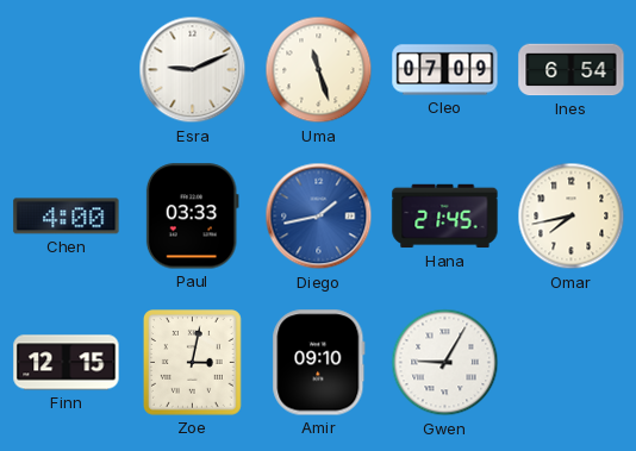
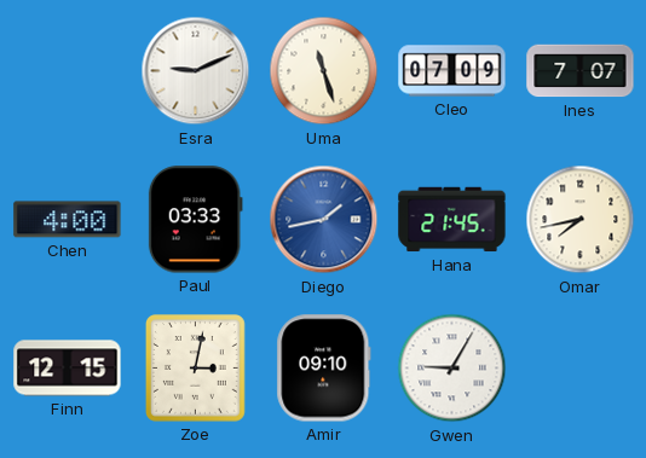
Ines: 6:54 -> 7:07 (581, 71)
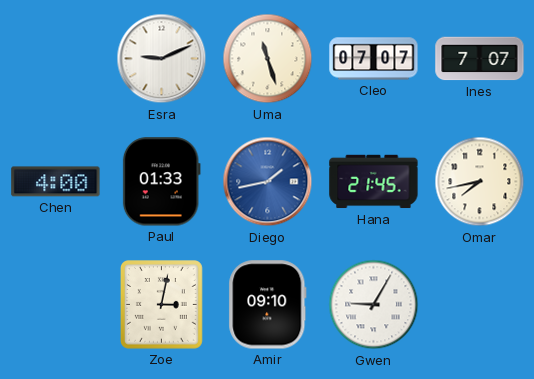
Cleo: 07:09 -> 07:07 (374, 59)
Paul: 03:33 -> 01:33 (161, 182)
Finn: 12:15 -> none (68, 369)
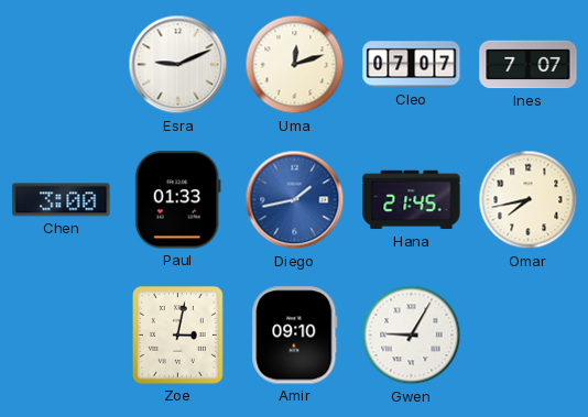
Uma: 11:27 -> 12:12 (295, 65)
Chen: 4:00 -> 3:00 (62, 200)
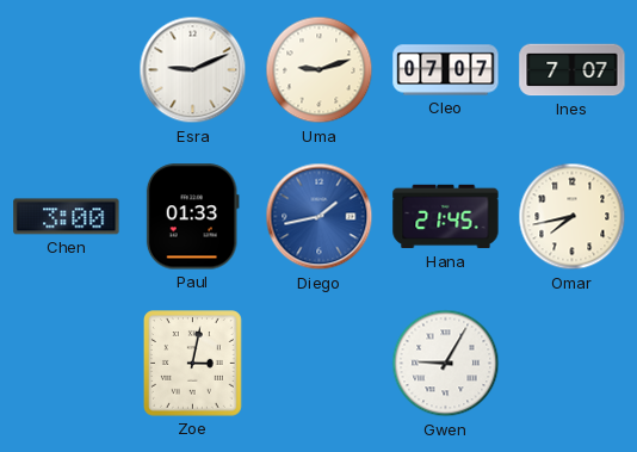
Uma: 12:12 -> 9:12 (320, 70)
Amir: 09:10 -> none (295, 336)
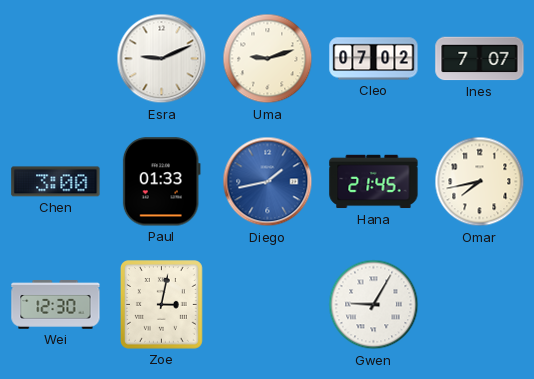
Cleo: 07:07 -> 07:02 (374, 59)
Wei: none -> 12:30 (56, 305)
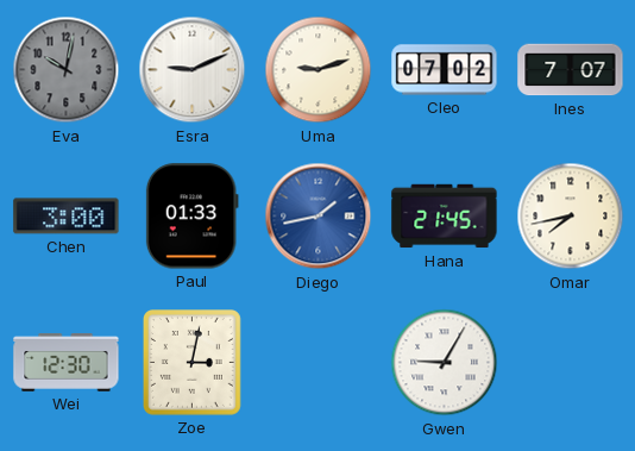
Eva: none -> 10:02 (67, 70)
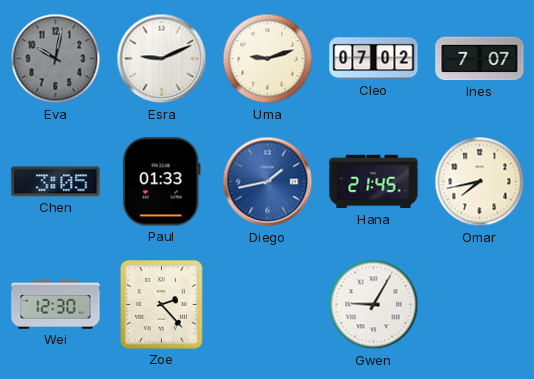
Chen: 3:00 -> 3:05 (56, 182)
Zoe: 3:02 -> 2:23 (162, 305)
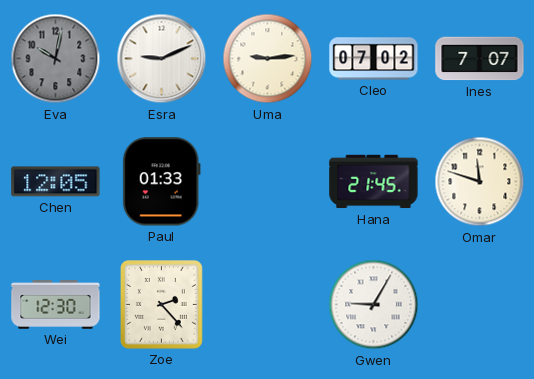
Uma: 9:12 -> 9:14 (268, 59)
Chen: 3:05 -> 12:05 (56, 182)
Diego: 1:43 -> none (268, 182)
Omar: 7:43 -> 11:48 (480, 182)
